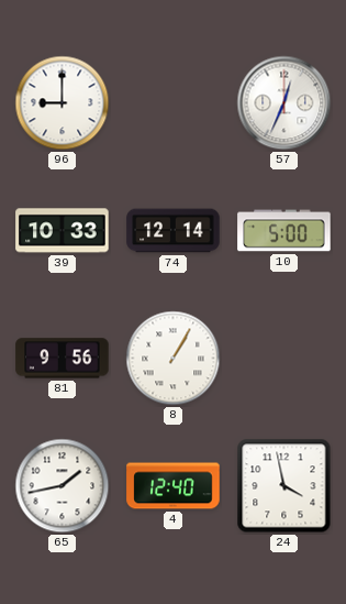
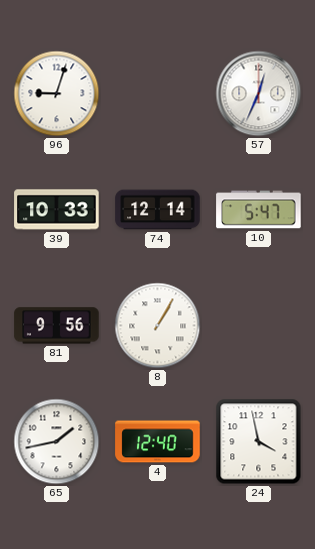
96: 9:00 -> 9:03 (57, 94)
10: 5:00 -> 5:47 (259, 210)
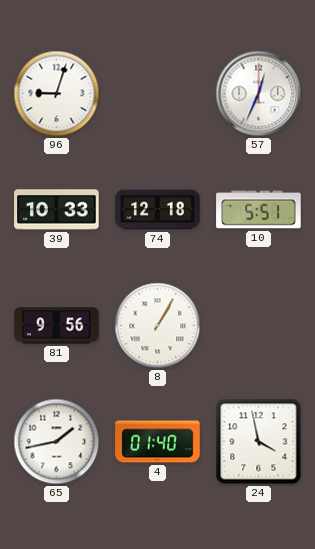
74: 12:14 -> 12:18 (158, 210)
10: 5:47 -> 5:51 (259, 210)
4: 12:40 -> 01:40 (158, 442)
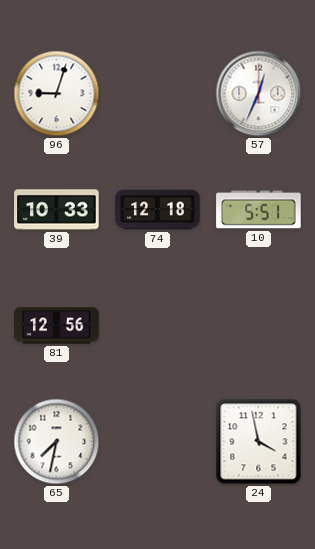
81: 9:56 -> 12:56 (57, 326)
8: 1:05 -> none (158, 326)
65: 1:43 -> 7:32 (57, 442)
4: 01:40 -> none (158, 442)
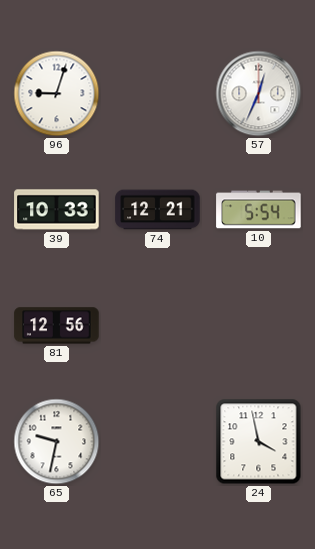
74: 12:18 -> 12:21 (158, 210)
10: 5:51 -> 5:54 (259, 210)
65: 7:32 -> 9:32 (57, 442)
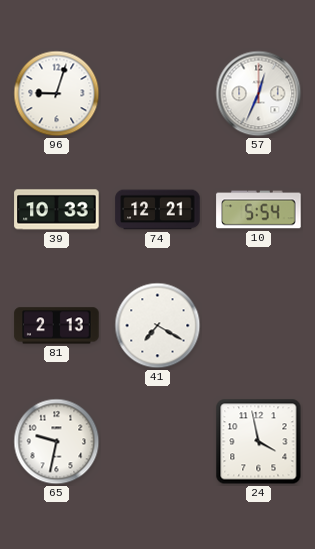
81: 12:56 -> 2:13 (57, 326)
41: none -> 7:20 (158, 326)
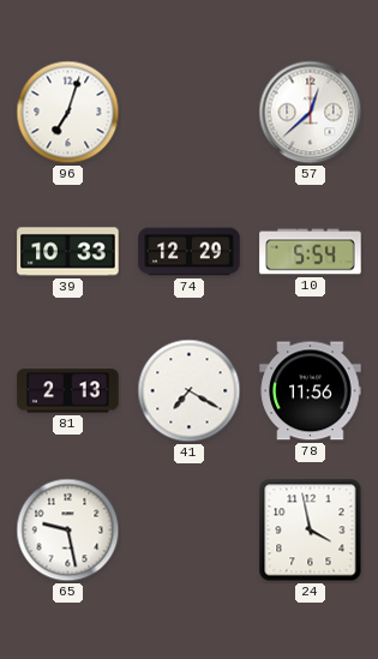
96: 9:03 -> 7:03 (68, 113)
57: 12:34 -> 12:38 (311, 113)
74: 12:21 -> 12:29 (190, 252)
78: none -> 11:56 (311, 391)
65: 9:32 -> 9:28 (68, 531)
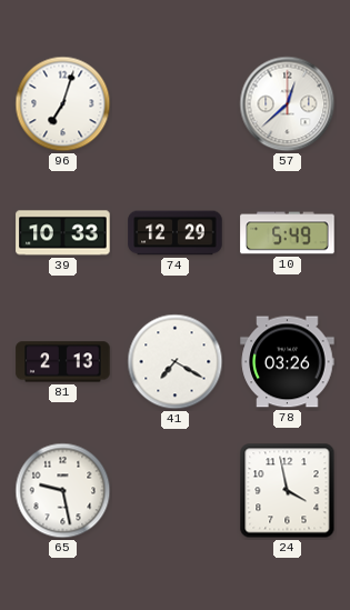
10: 5:54 -> 5:49 (288, 233)
78: 11:56 -> 03:26 (288, 362)
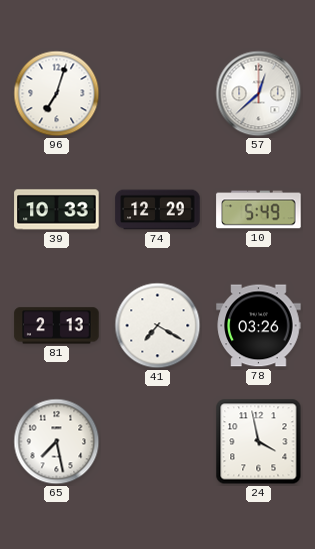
65: 9:28 -> 7:28 (57, 442)
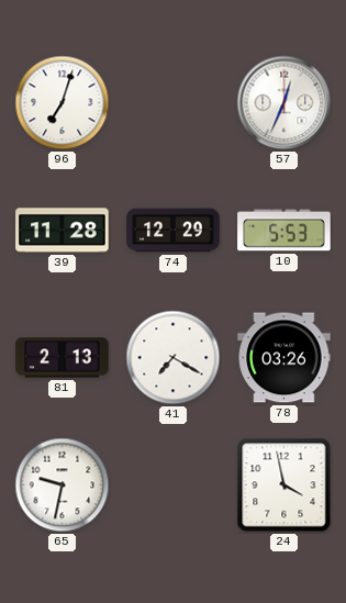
57: 12:38 -> 12:34 (284, 103)
39: 10:33 -> 11:28 (63, 231)
10: 5:49 -> 5:53 (284, 231)
65: 7:28 -> 9:32 (63, 485)
